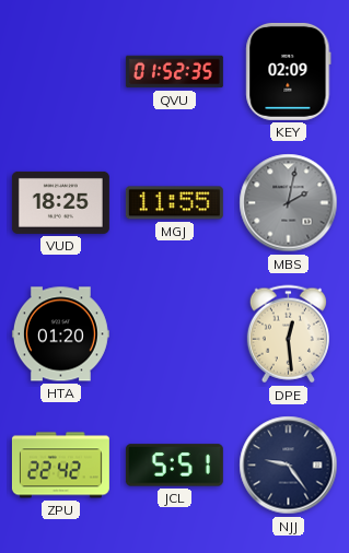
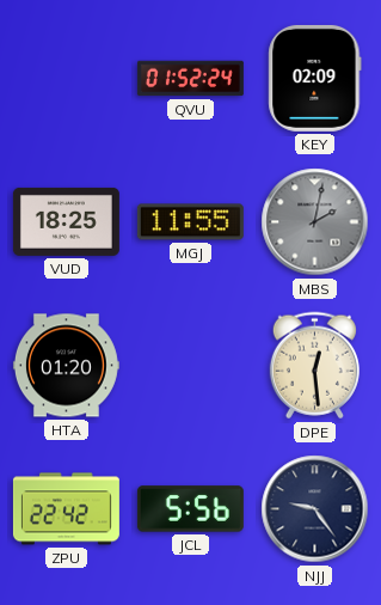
QVU: 01:52:35 -> 01:52:24 (190, 79)
JCL: 5:51 -> 5:56 (190, 509)
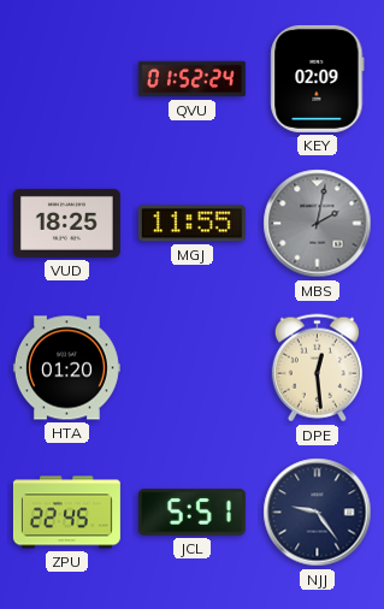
ZPU: 22:42 -> 22:45 (66, 513)
JCL: 5:56 -> 5:51 (191, 513)
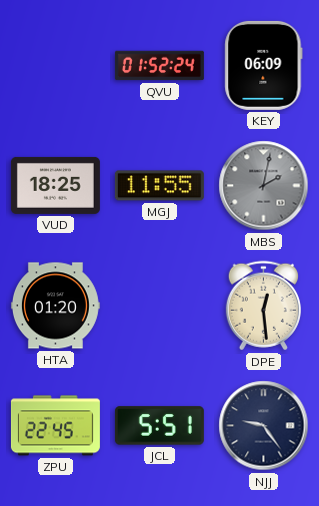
KEY: 02:09 -> 06:09 (264, 65)
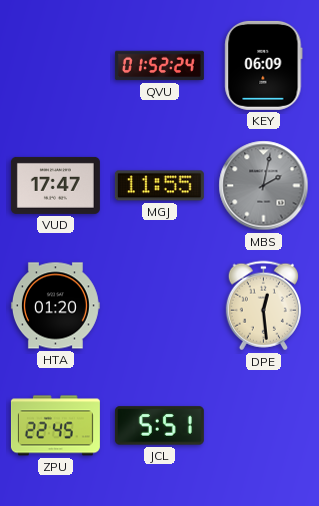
VUD: 18:25 -> 17:47 (55, 185)
NJJ: 9:24 -> none (264, 426)
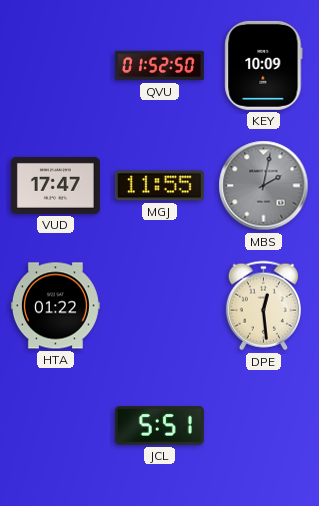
QVU: 01:52:24 -> 01:52:50 (159, 66)
KEY: 06:09 -> 10:09 (264, 65)
HTA: 01:20 -> 01:22 (55, 306)
ZPU: 22:45 -> none (55, 426)
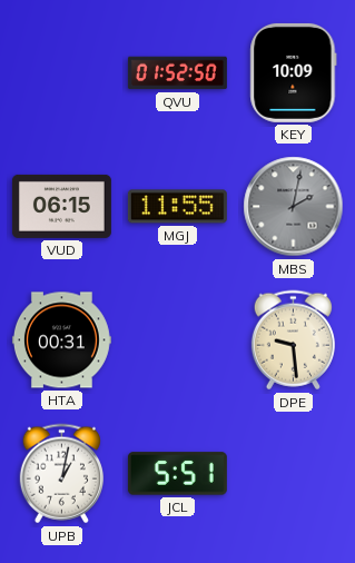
VUD: 17:47 -> 06:15 (61, 206)
HTA: 01:22 -> 00:31 (61, 340)
DPE: 12:29 -> 9:29 (293, 340)
UPB: none -> 1:02 (61, 474)
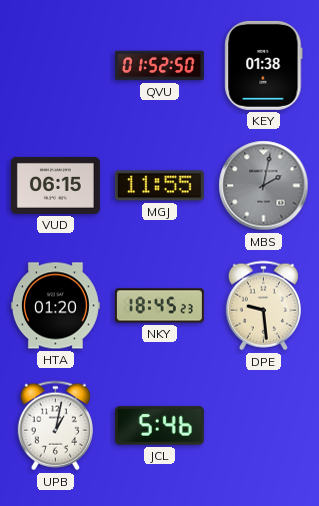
KEY: 10:09 -> 01:38 (264, 65)
HTA: 00:31 -> 01:20 (55, 306)
NKY: none -> 18:45 (159, 306)
JCL: 5:51 -> 5:46 (159, 426)
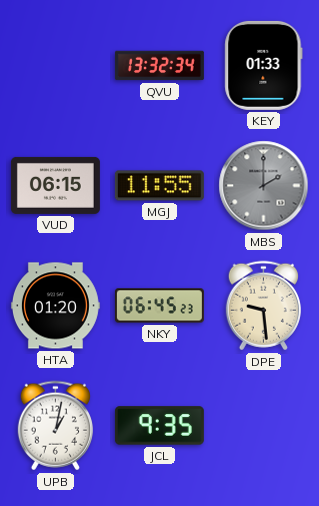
QVU: 01:52 -> 13:32 (159, 66)
KEY: 01:38 -> 01:33 (264, 65)
MBS: 2:02 -> 2:00 (264, 186)
NKY: 18:45 -> 06:45 (159, 306)
JCL: 5:46 -> 9:35 (159, 426)
